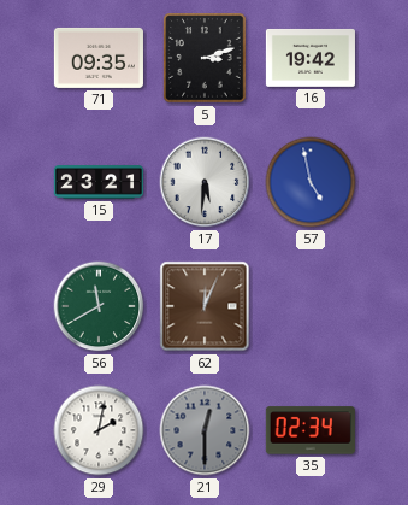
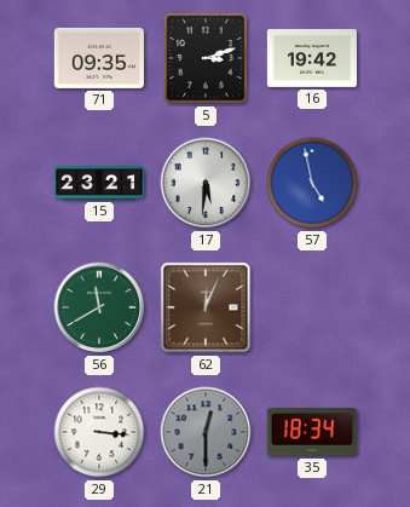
29: 2:02 -> 3:16 (99, 432)
35: 02:34 -> 18:34 (312, 432)
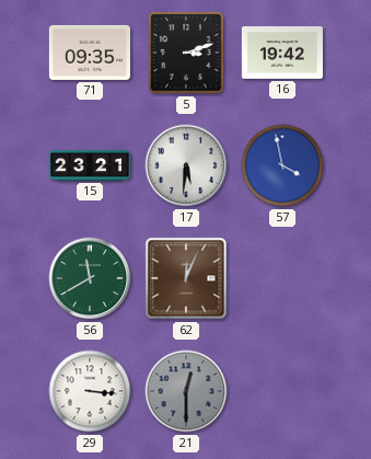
57: 4:58 -> 3:58 (282, 165)
35: 18:34 -> none (312, 432)
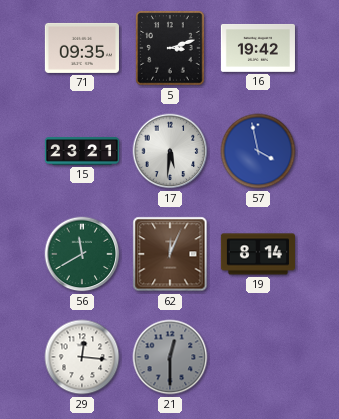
19: none -> 8:14 (258, 254)
29: 3:16 -> 12:16 (82, 357)
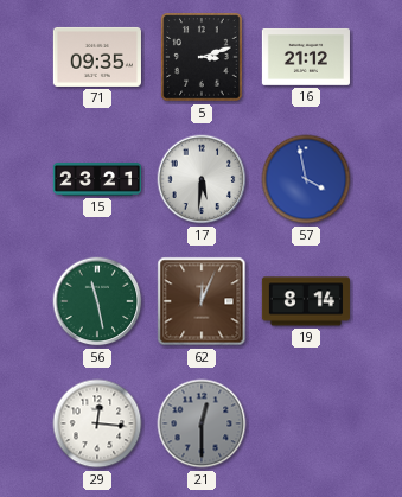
16: 19:42 -> 21:12 (306, 57)
56: 11:40 -> 11:28 (97, 301)
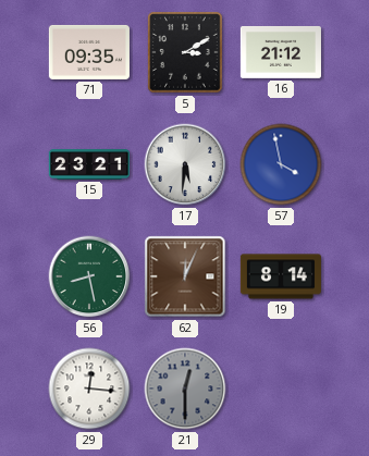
5: 3:12 -> 3:10 (185, 52)
56: 11:28 -> 8:28 (89, 276)
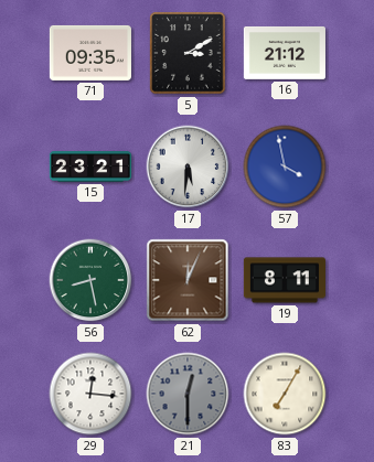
19: 8:14 -> 8:11 (285, 280)
83: none -> 7:05 (285, 394)
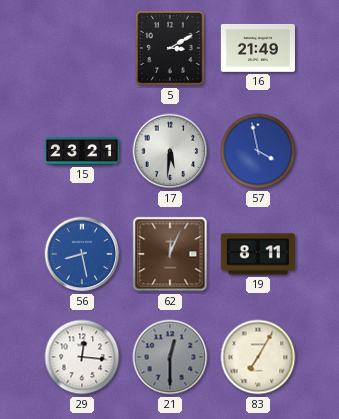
71: 09:35 -> none (90, 53)
16: 21:12 -> 21:49 (258, 48)
56 dial: green -> blue (82, 254)
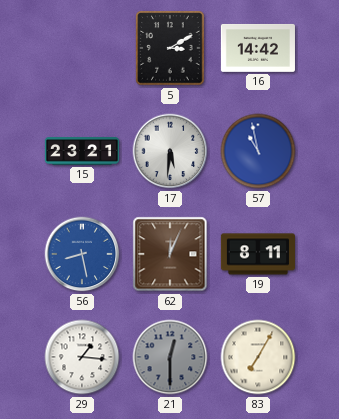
16: 21:49 -> 14:42 (258, 48)
57: 3:58 -> 10:58 (258, 151)
29: 12:16 -> 1:16 (82, 357)
